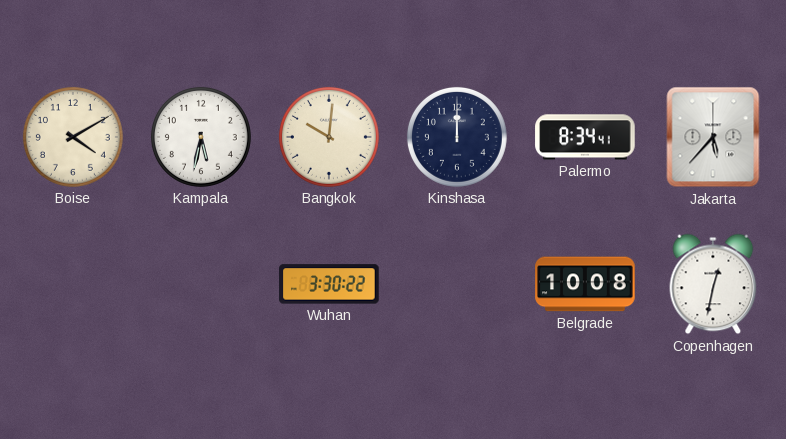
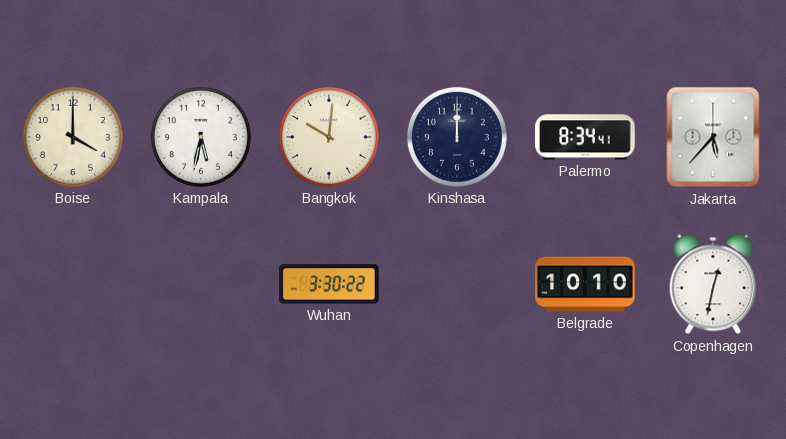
Boise: 4:10 -> 4:00 (73, 137)
Belgrade: 10:08 -> 10:10 (585, 284)
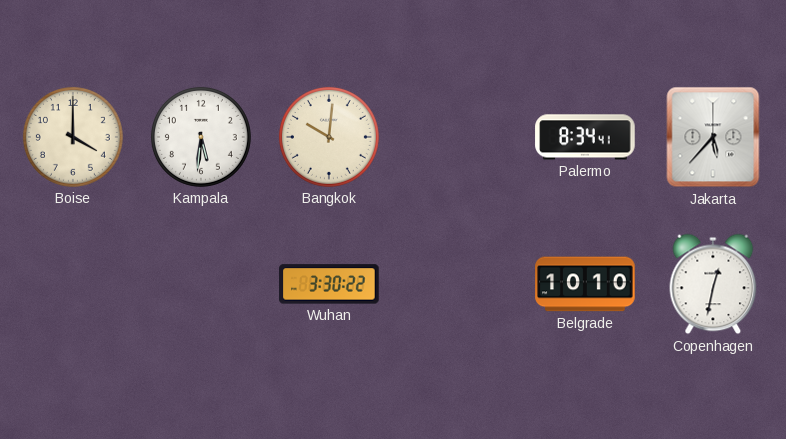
Kampala: 5:32 -> 5:31 (201, 137)
Kinshasa: 12:00 -> none (457, 137)
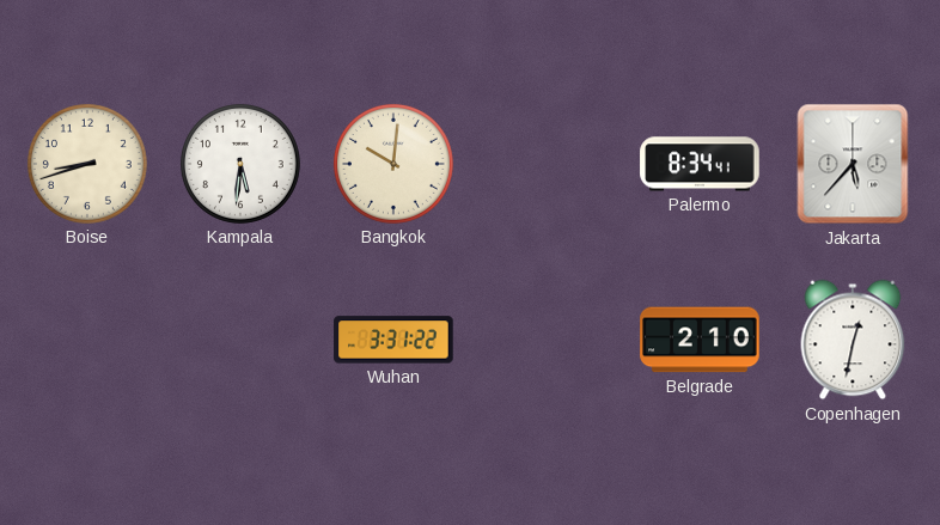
Boise: 4:00 -> 8:42 (87, 164)
Wuhan: 3:30 -> 3:31 (393, 340)
Belgrade: 10:10 -> 2:10 (700, 340)
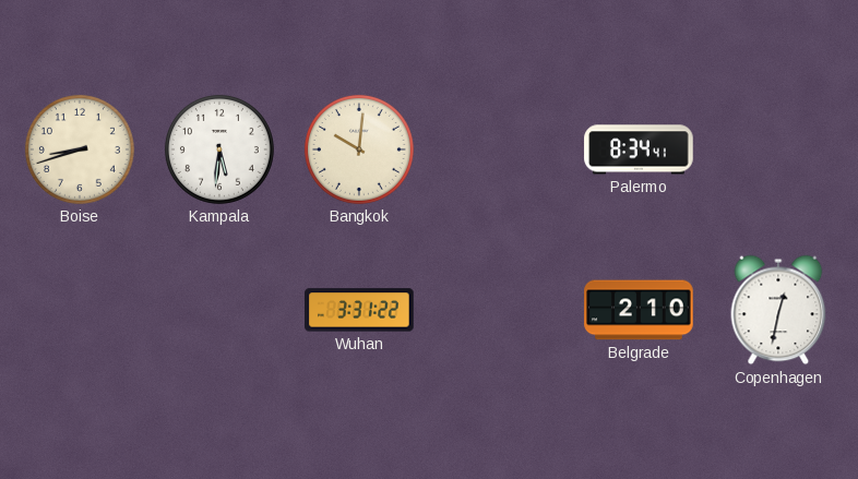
Jakarta: 5:37 -> none (853, 164)
